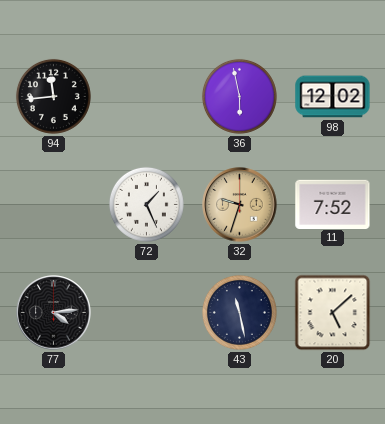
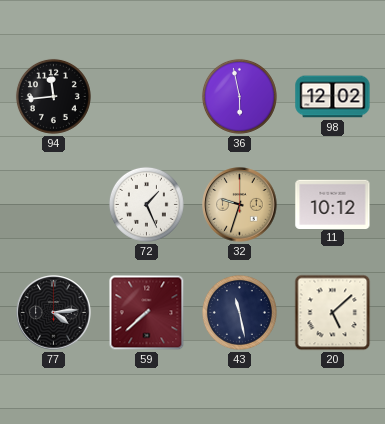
11: 7:52 -> 10:12 (333, 204)
59: none -> 7:38 (147, 313)
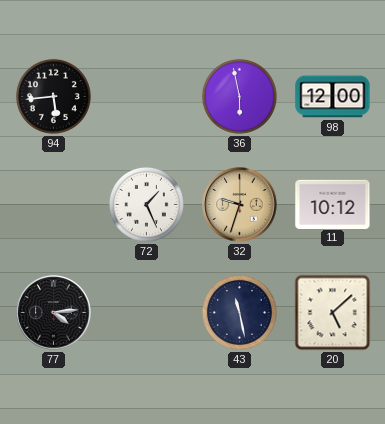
94: 11:44 -> 5:44 (53, 96)
98: 12:02 -> 12:00 (333, 97)
59: 7:38 -> none (147, 313)
